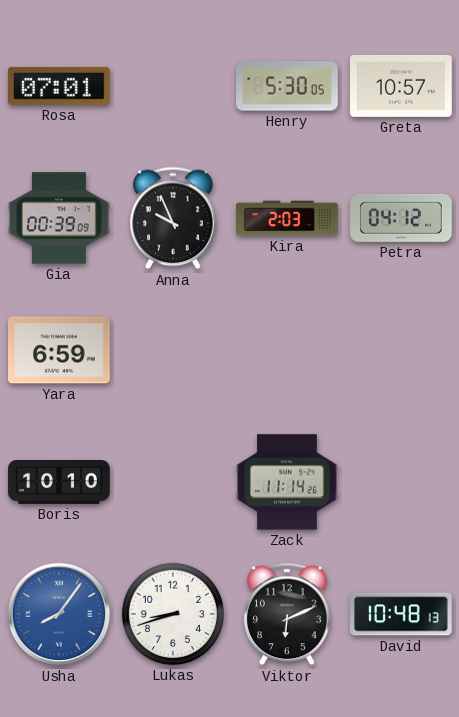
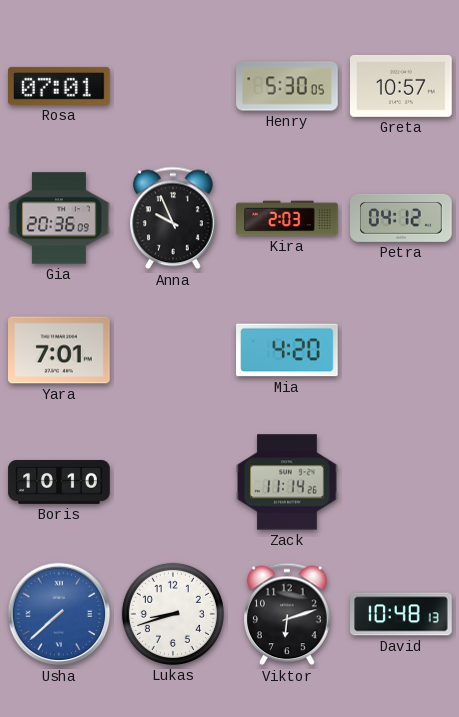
Gia: 00:39 -> 20:36 (59, 218)
Yara: 6:59 -> 7:01 (60, 350)
Mia: none -> 4:20 (287, 350)
Usha: 8:06 -> 7:38 (59, 614)
Viktor: 6:11 -> 6:12 (288, 614)
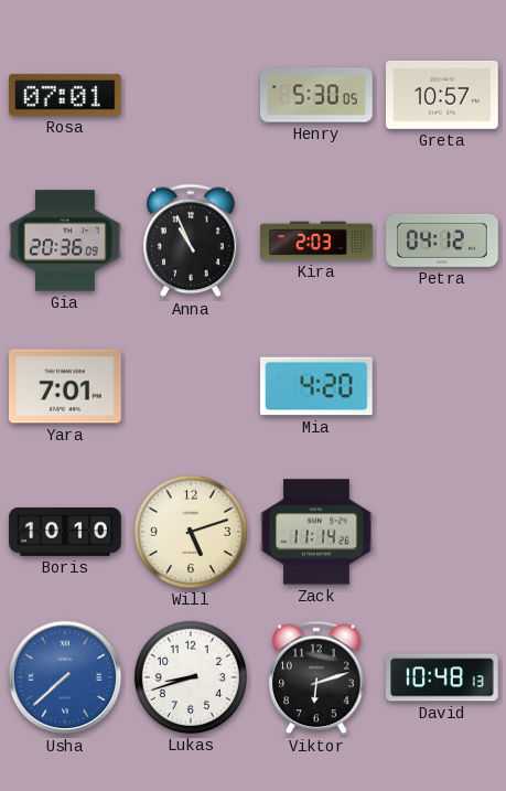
Anna: 9:56 -> 10:56 (192, 240)
Will: none -> 5:12 (191, 532)
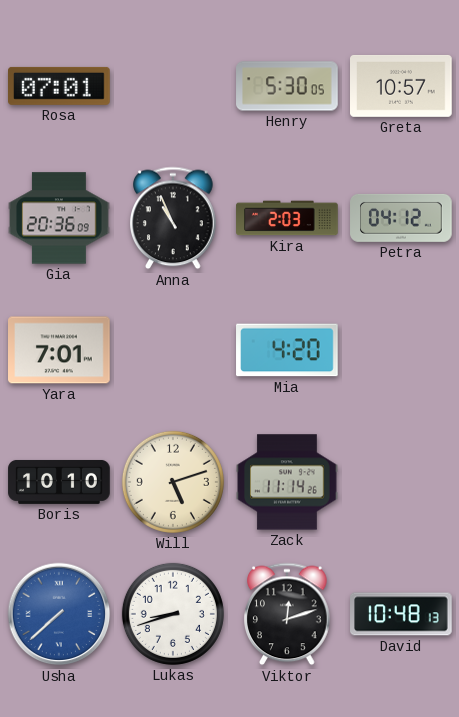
Viktor: 6:12 -> 12:12 (288, 614)
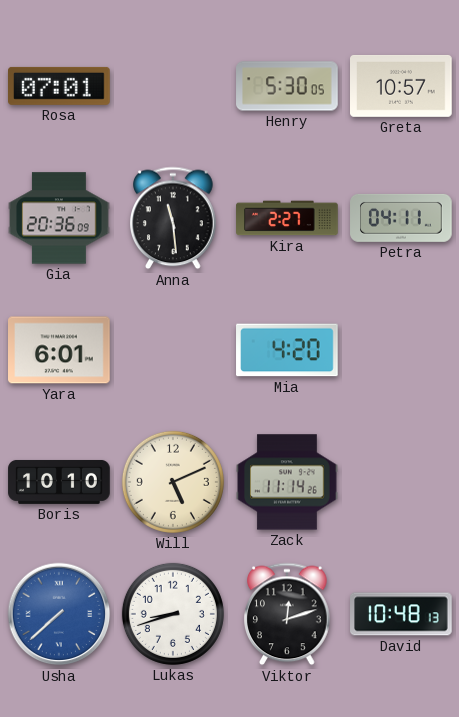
Anna: 10:56 -> 11:29 (174, 218)
Kira: 2:03 -> 2:27 (287, 218)
Petra: 04:12 -> 04:11 (401, 218)
Yara: 7:01 -> 6:01 (60, 350)
Will: 5:12 -> 5:11 (173, 482)
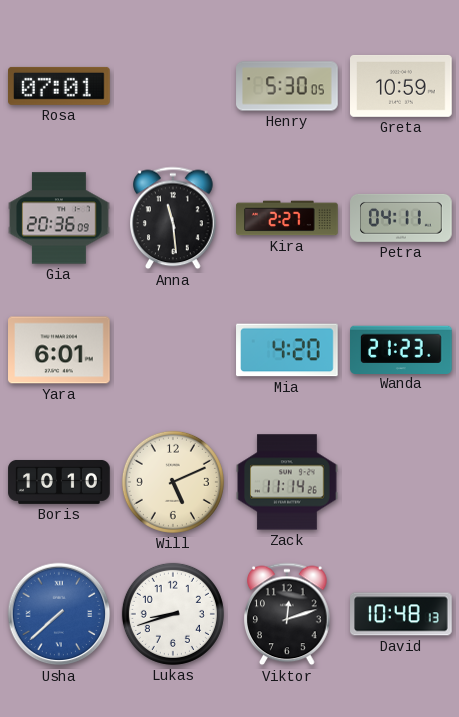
Greta: 10:57 -> 10:59 (402, 86)
Wanda: none -> 21:23 (402, 349)
